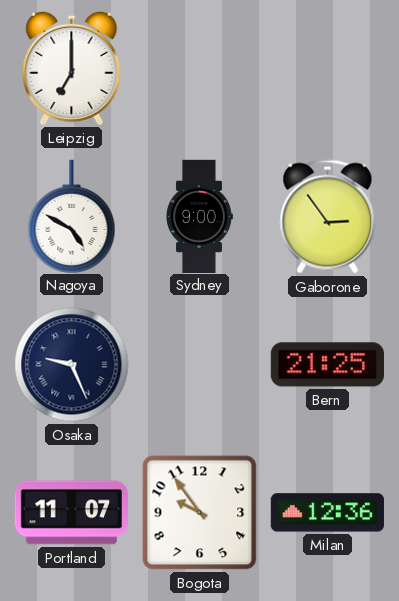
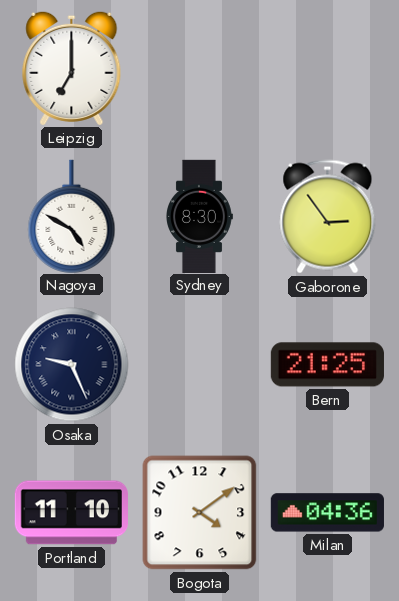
Sydney: 9:00 -> 8:30 (200, 216)
Portland: 11:07 -> 11:10 (71, 513)
Bogota: 9:54 -> 4:09 (200, 513)
Milan: 12:36 -> 04:36 (327, 513)
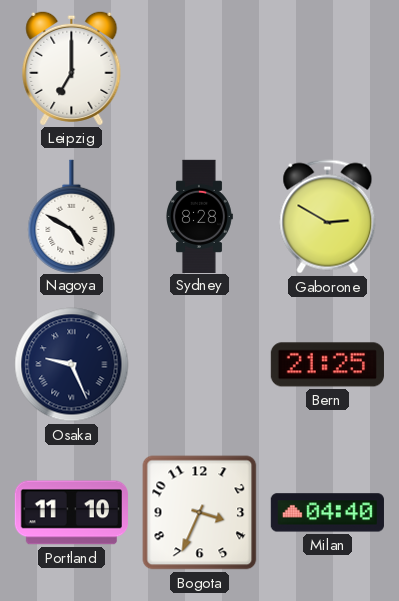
Sydney: 8:30 -> 8:28 (200, 216)
Gaborone: 2:54 -> 2:50 (328, 217)
Bogota: 4:09 -> 3:34 (200, 513)
Milan: 04:36 -> 04:40 (327, 513)
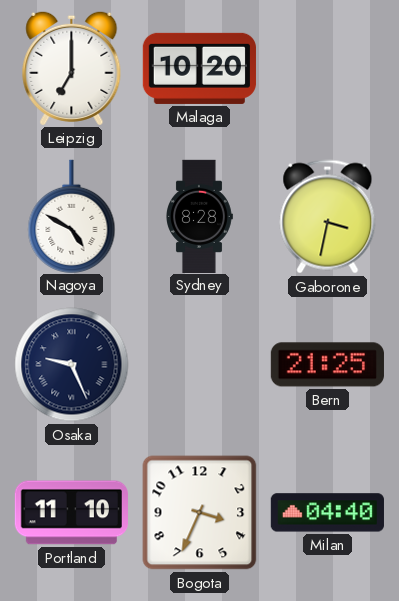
Malaga: none -> 10:20 (199, 68)
Gaborone: 2:50 -> 3:32 (328, 217)
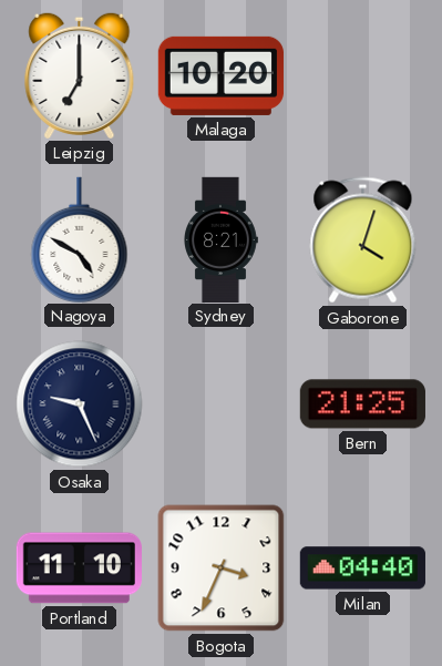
Sydney: 8:28 -> 8:21 (222, 239)
Gaborone: 3:32 -> 4:03 (363, 240)
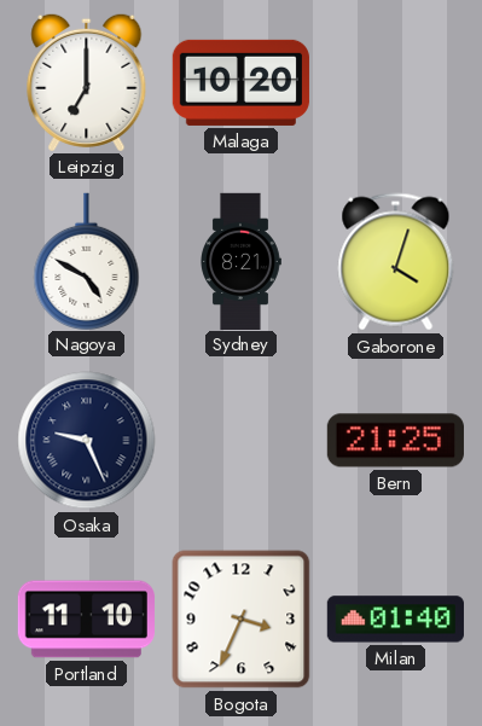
Milan: 04:40 -> 01:40 (395, 620)
